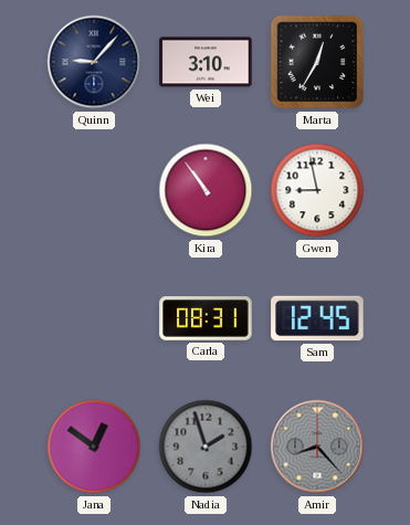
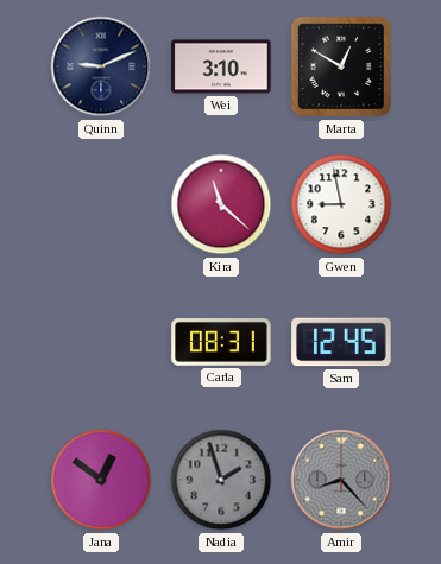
Quinn: 9:07 -> 9:11 (101, 66)
Marta: 12:35 -> 12:50 (341, 66)
Kira: 10:54 -> 11:22 (221, 204)
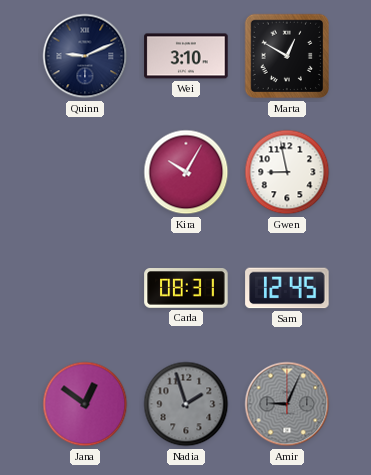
Kira: 11:22 -> 10:05 (186, 172)
Amir: 8:23 -> 9:04 (287, 404)
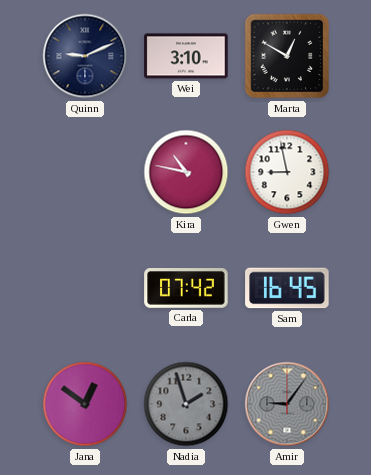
Kira: 10:05 -> 10:47 (186, 172)
Carla: 08:31 -> 07:42 (186, 289)
Sam: 12:45 -> 16:45 (287, 288)
Amir: 9:04 -> 9:06 (287, 404)
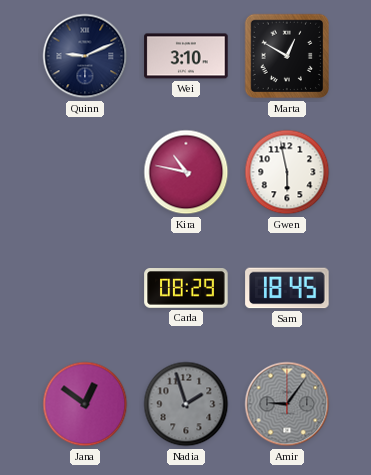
Gwen: 8:58 -> 5:58 (287, 172)
Carla: 07:42 -> 08:29 (186, 289)
Sam: 16:45 -> 18:45 (287, 288)
